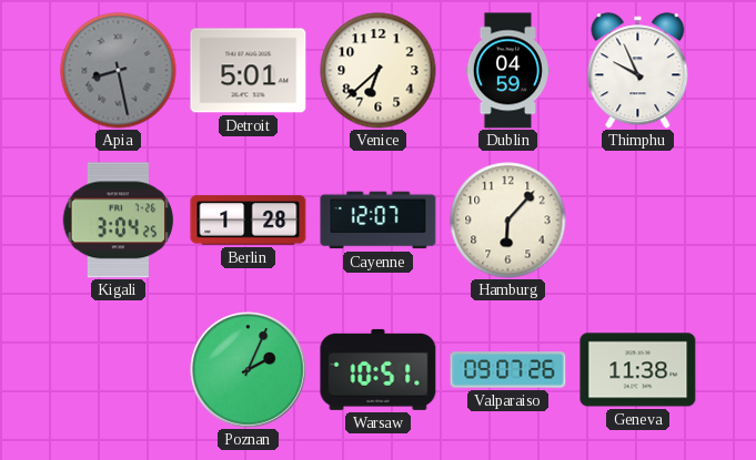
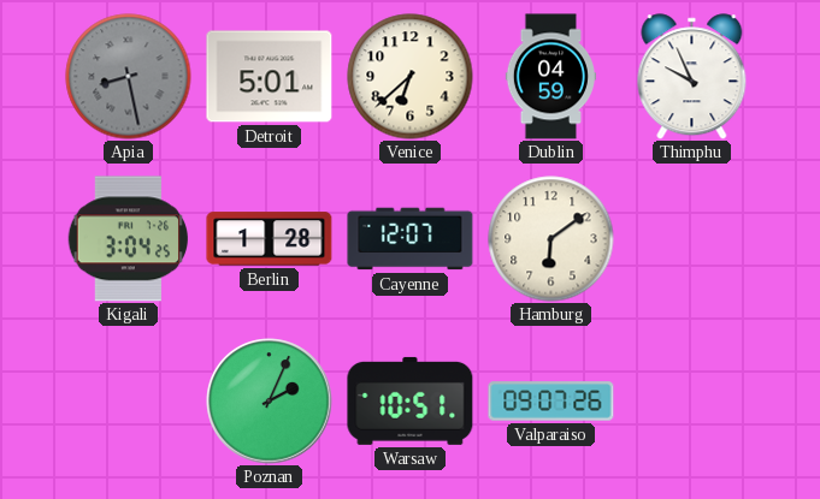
Hamburg: 6:07 -> 6:09 (551, 239)
Geneva: 11:38 -> none (638, 370)
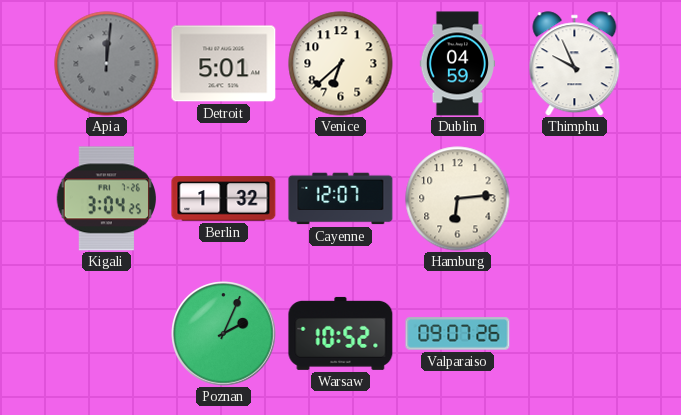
Apia: 8:28 -> 12:01 (107, 64)
Berlin: 1:28 -> 1:32 (224, 199)
Hamburg: 6:09 -> 6:14 (458, 199)
Warsaw: 10:51 -> 10:52 (341, 333)
